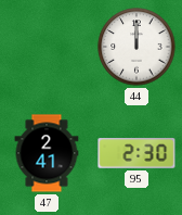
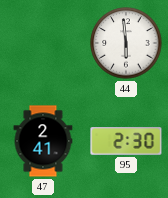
44: 12:00 -> 5:59 (126, 43)
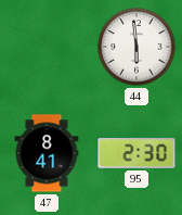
47: 2:41 -> 8:41 (47, 153)
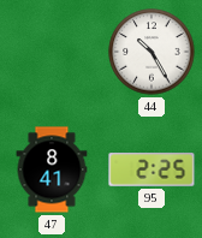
44: 5:59 -> 10:25 (151, 52)
95: 2:30 -> 2:25 (151, 169)
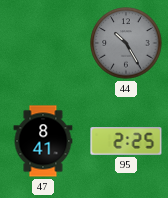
44 dial: white -> grey (126, 43)
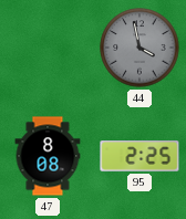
44: 10:25 -> 3:58 (139, 48)
47: 8:41 -> 8:08 (48, 156)
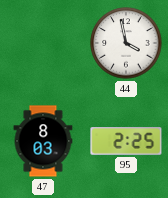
44 dial: grey -> white (126, 43)
47: 8:08 -> 8:03 (43, 141)
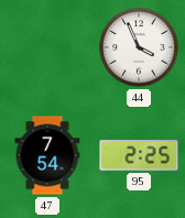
44: 3:58 -> 3:56 (139, 47)
47: 8:03 -> 7:54 (47, 155)
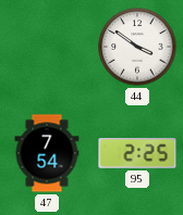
44: 3:56 -> 3:51 (137, 47)
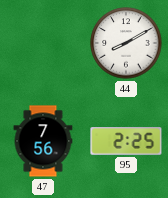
44: 3:51 -> 8:10 (126, 43)
47: 7:54 -> 7:56 (43, 141)
